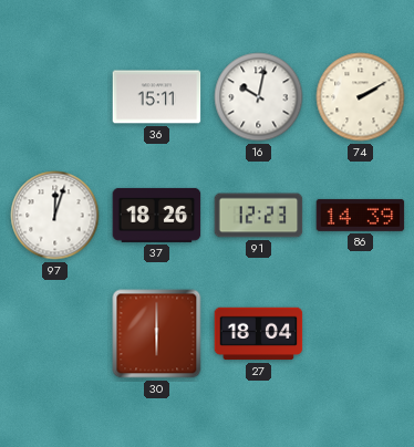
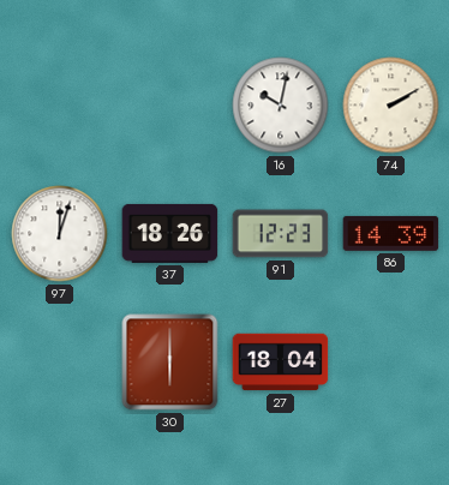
36: 15:11 -> none (157, 97)
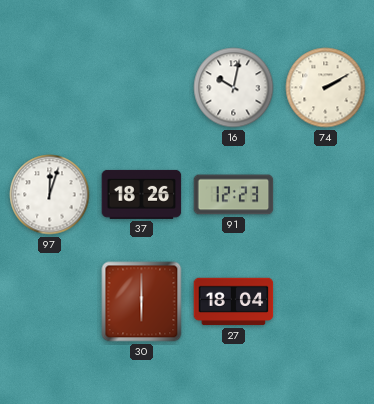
86: 14:39 -> none (391, 233)
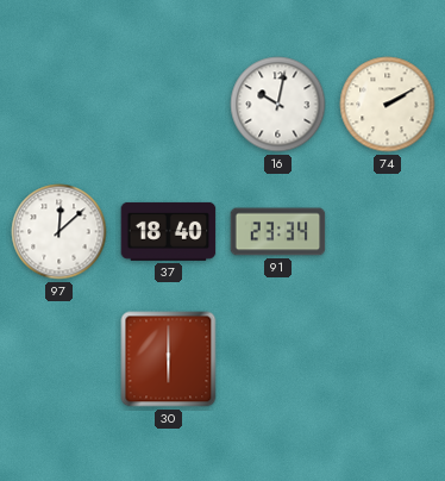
97: 12:03 -> 12:08 (59, 232)
37: 18:26 -> 18:40 (169, 231)
91: 12:23 -> 23:34 (278, 232)
27: 18:04 -> none (234, 302)
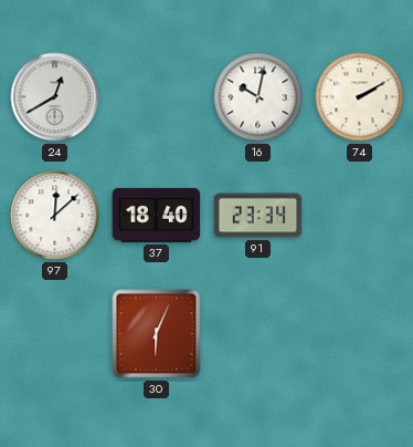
24: none -> 12:40 (55, 97)
30: 6:00 -> 6:04 (157, 334)
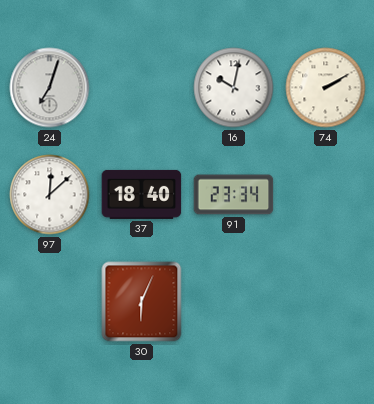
24: 12:40 -> 7:03 (50, 88)
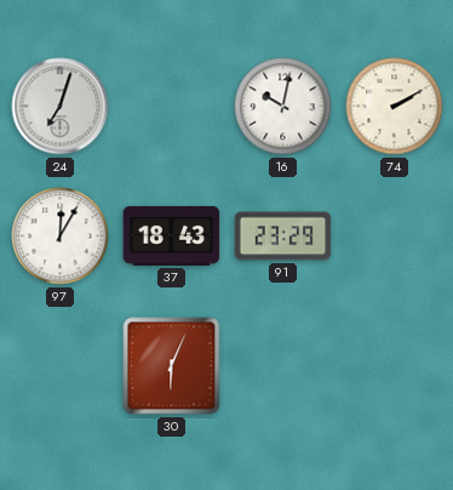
97: 12:08 -> 12:05 (61, 237)
37: 18:40 -> 18:43 (172, 235)
91: 23:34 -> 23:29 (283, 237)
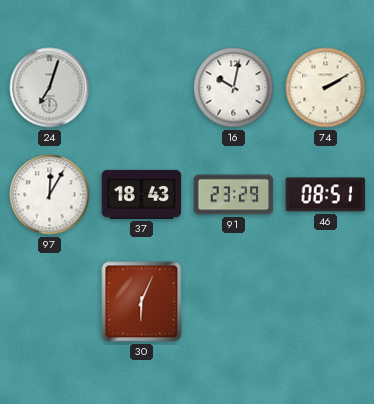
46: none -> 08:51 (326, 195)
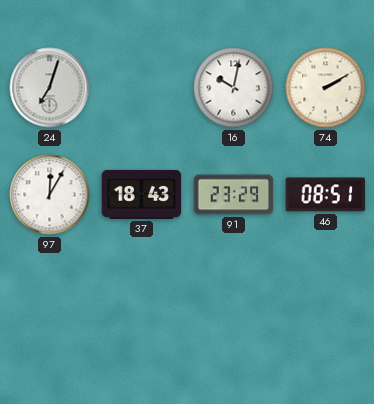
30: 6:04 -> none (142, 302)
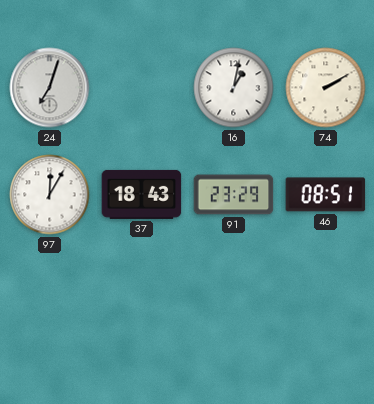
16: 10:02 -> 1:02 (234, 88)
